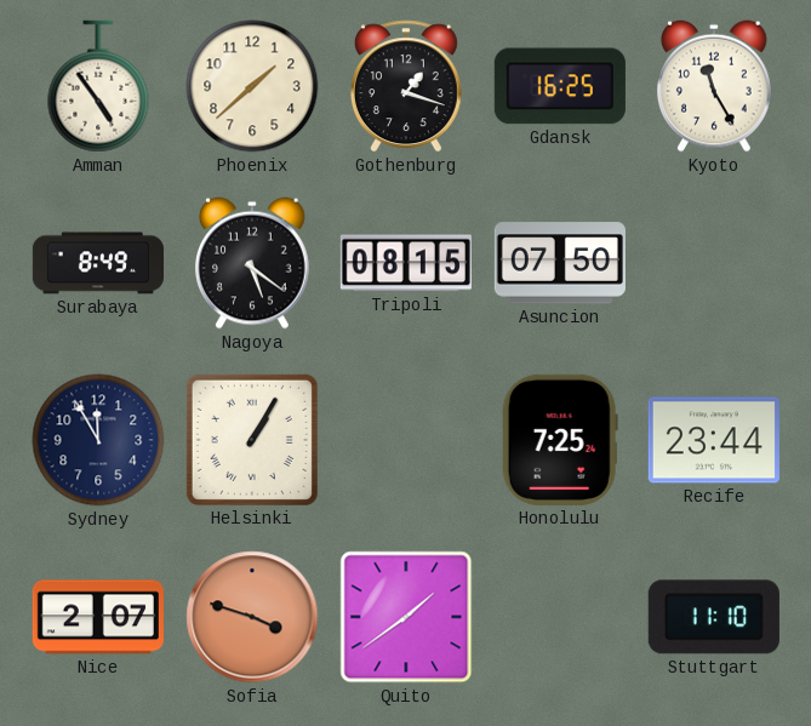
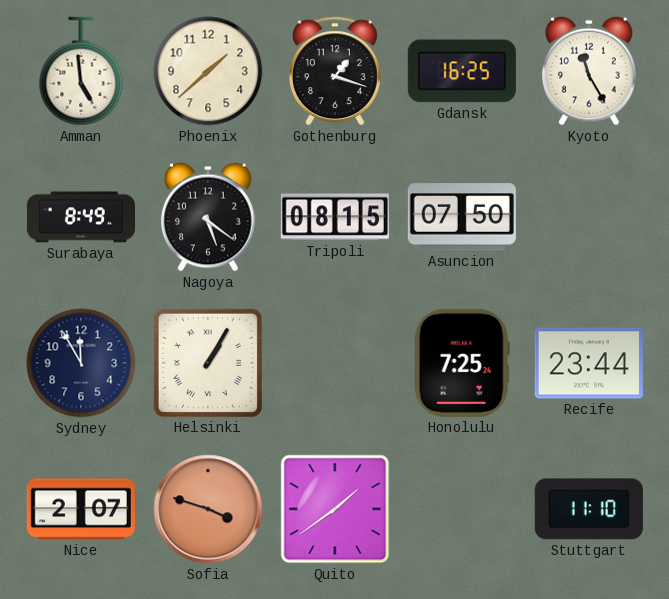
Amman: 4:54 -> 4:59 (81, 71)
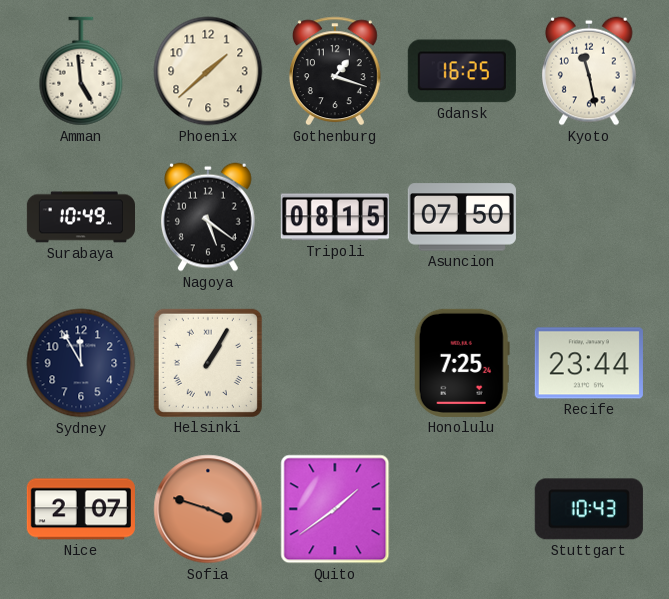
Kyoto: 11:25 -> 11:28 (590, 71)
Surabaya: 8:49 -> 10:49 (80, 217)
Stuttgart: 11:10 -> 10:43 (589, 509)
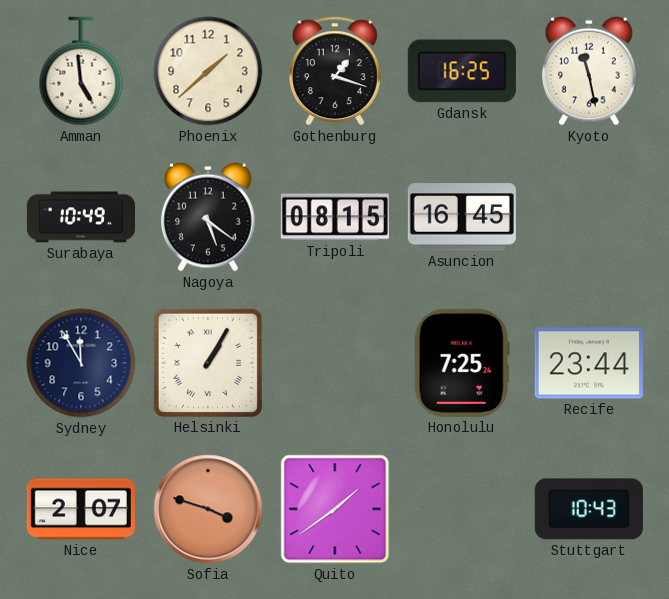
Asuncion: 07:50 -> 16:45 (462, 217)
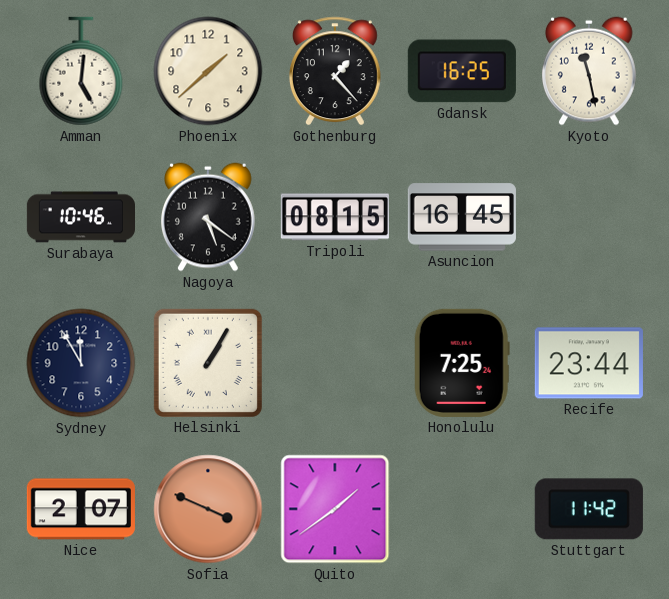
Amman: 4:59 -> 5:01 (81, 71)
Gothenburg: 1:18 -> 1:23 (335, 71)
Surabaya: 10:49 -> 10:46 (80, 217)
Sofia: 3:48 -> 3:49 (208, 509)
Stuttgart: 10:43 -> 11:42 (589, 509)
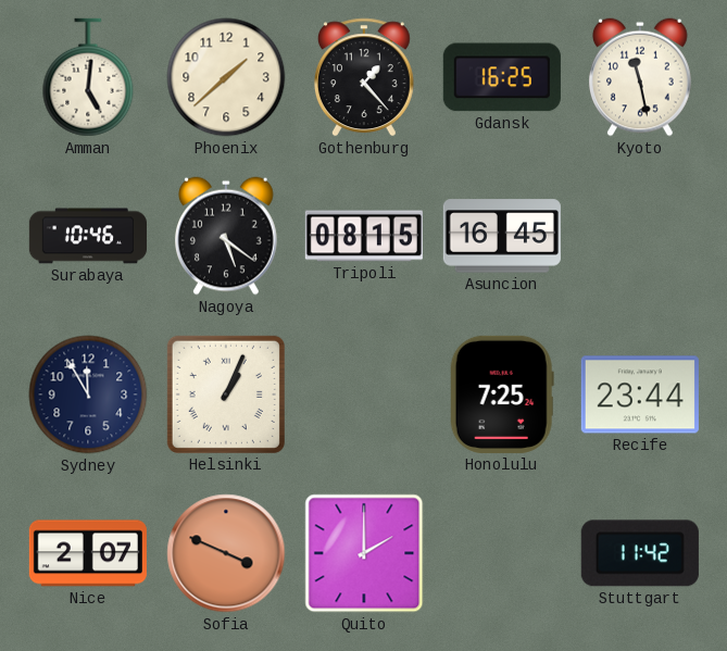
Helsinki: 1:05 -> 1:04 (226, 395)
Quito: 1:39 -> 2:00 (364, 553)
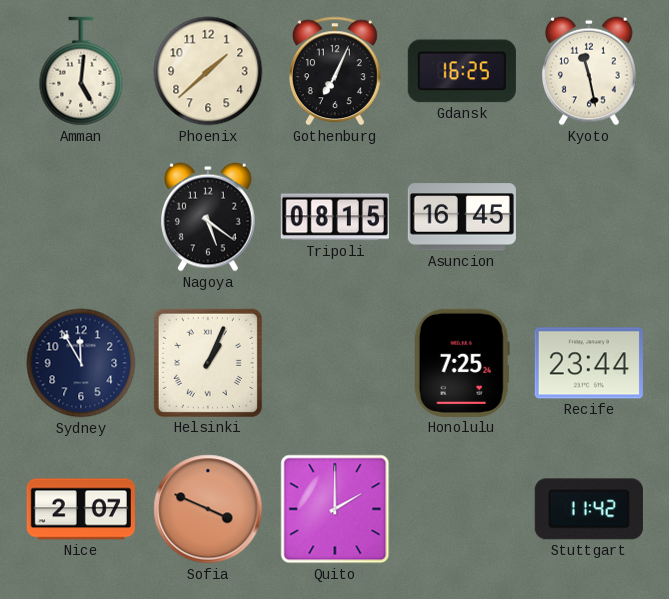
Gothenburg: 1:23 -> 7:04 (335, 71)
Surabaya: 10:46 -> none (87, 236)
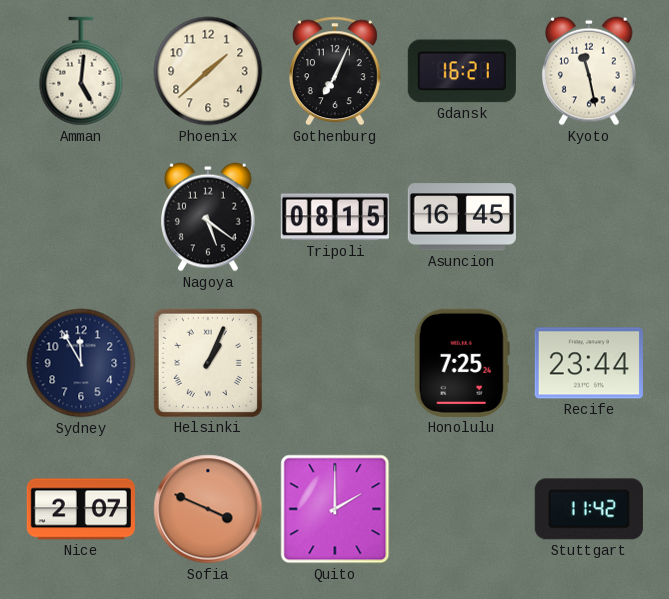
Gdansk: 16:25 -> 16:21 (462, 71)
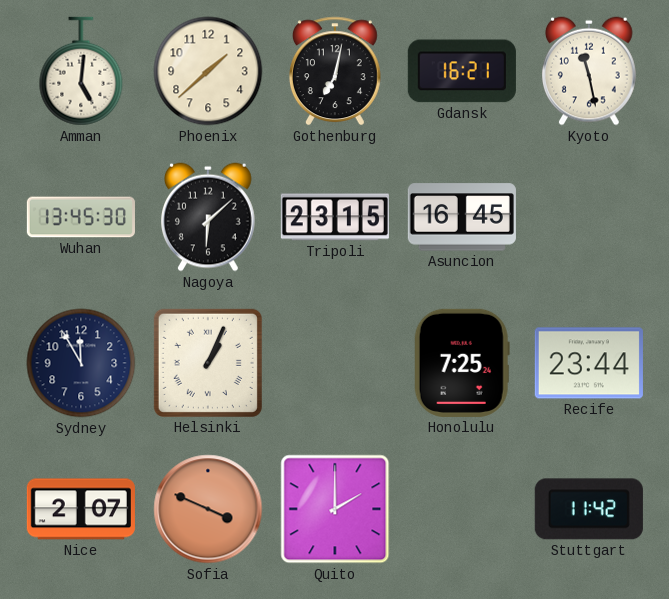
Gothenburg: 7:04 -> 7:02 (335, 71)
Wuhan: none -> 13:45 (81, 217)
Nagoya: 5:21 -> 6:08 (209, 217)
Tripoli: 08:15 -> 23:15 (335, 217)
